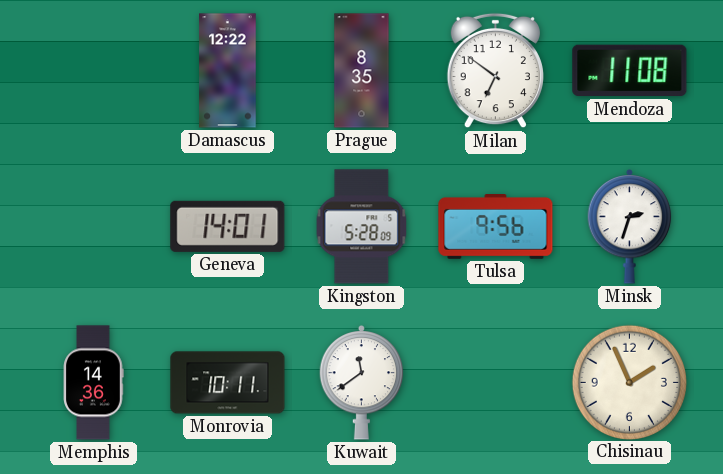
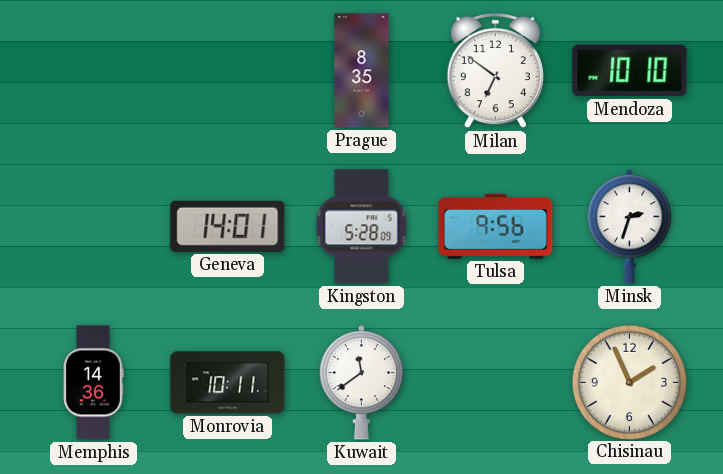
Damascus: 12:22 -> none (228, 71)
Mendoza: 11:08 -> 10:10 (630, 71)
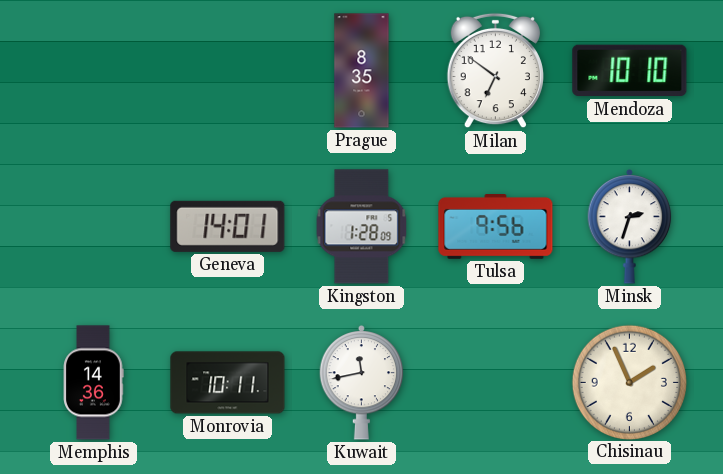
Kingston: 5:28 -> 1:28 (362, 227)
Kuwait: 11:39 -> 11:43 (362, 382)
